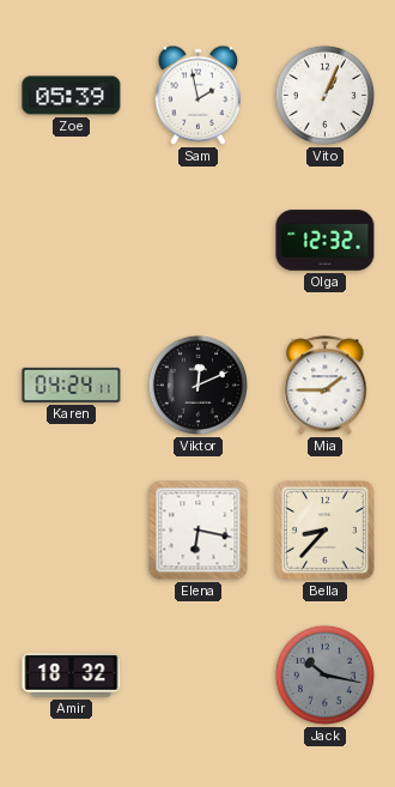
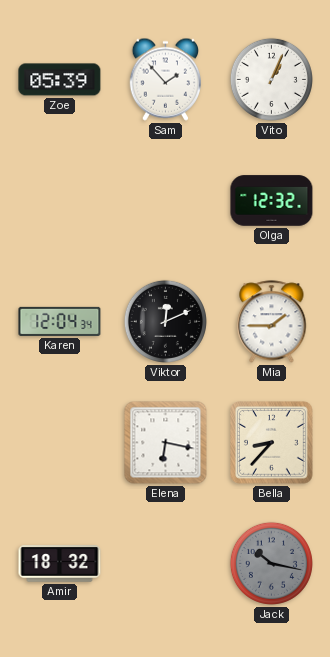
Sam: 1:58 -> 1:53 (165, 79)
Karen: 04:24 -> 12:04 (60, 321)
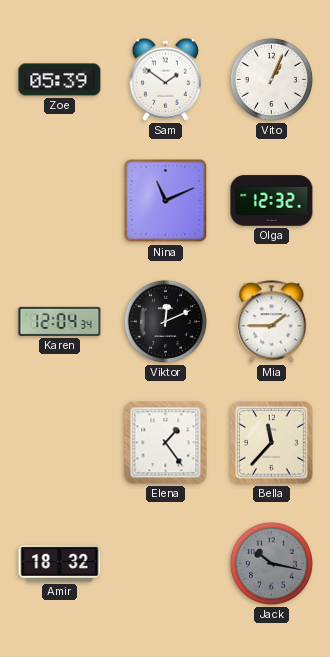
Sam: 1:53 -> 1:51 (165, 79)
Nina: none -> 11:11 (166, 201)
Elena: 6:17 -> 1:24 (166, 443)
Bella: 8:37 -> 11:37 (272, 443)
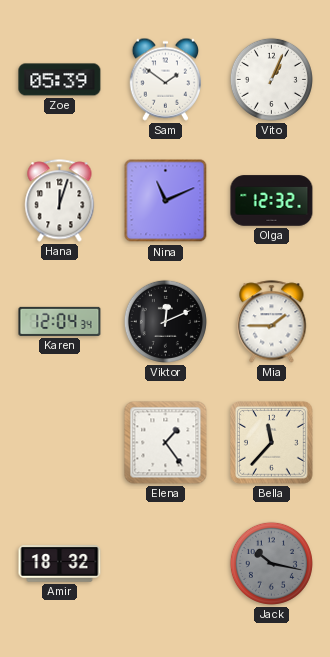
Hana: none -> 12:03 (60, 201)
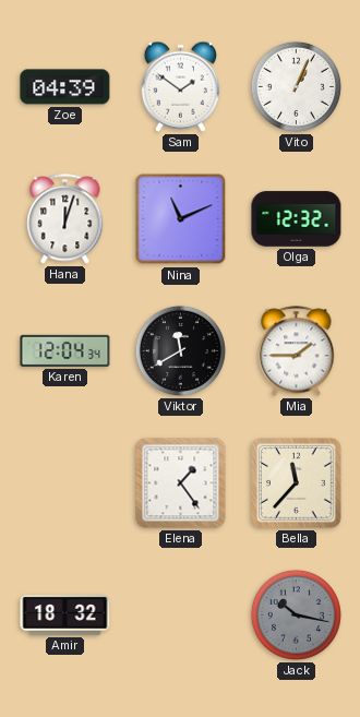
Zoe: 05:39 -> 04:39 (65, 87)
Viktor: 12:11 -> 11:40 (180, 350)
